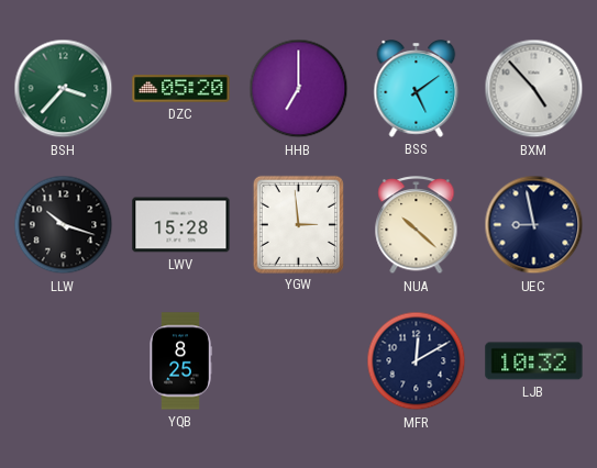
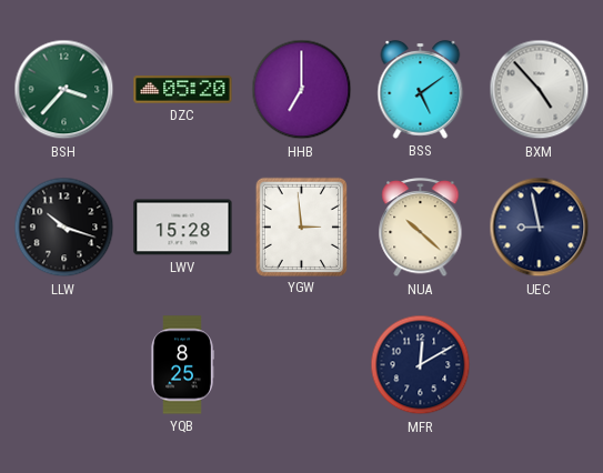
LJB: 10:32 -> none (534, 361)
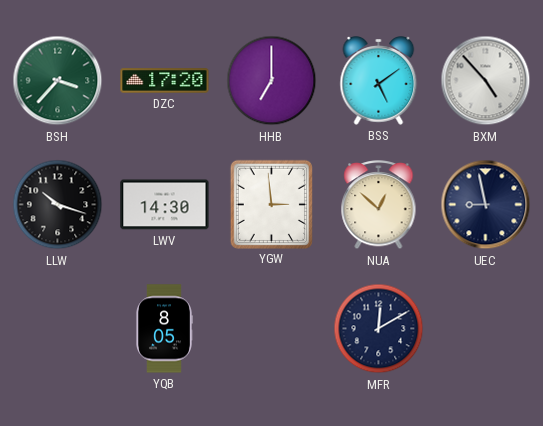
DZC: 05:20 -> 17:20 (165, 81)
LWV: 15:28 -> 14:30 (165, 205)
NUA: 10:22 -> 12:52 (379, 206)
YQB: 8:25 -> 8:05 (164, 329)
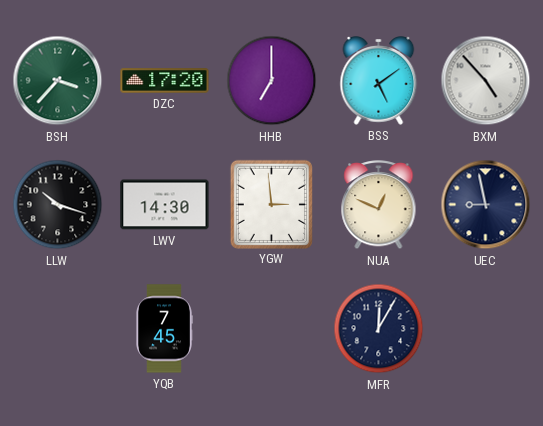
NUA: 12:52 -> 12:49 (379, 206)
YQB: 8:05 -> 7:45 (164, 329)
MFR: 12:10 -> 12:05 (379, 329)
